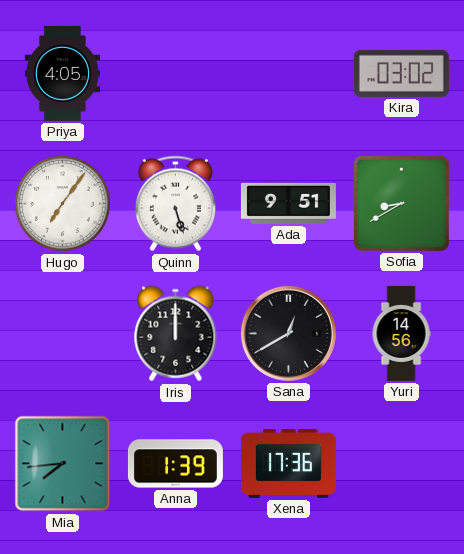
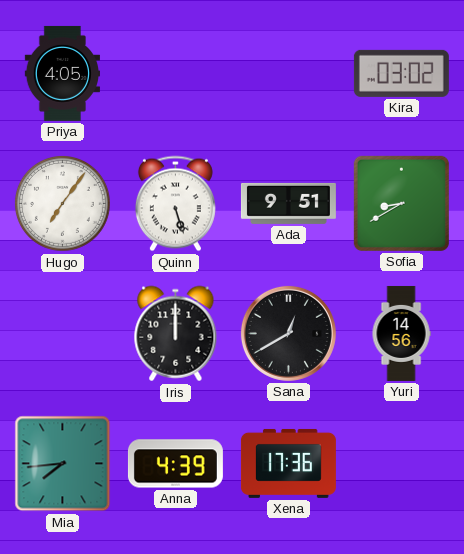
Anna: 1:39 -> 4:39 (175, 464)
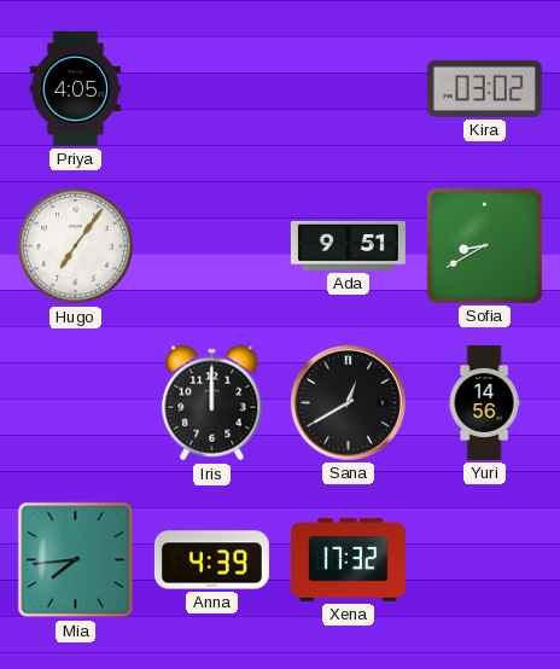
Quinn: 5:27 -> none (175, 204)
Xena: 17:36 -> 17:32 (348, 559)
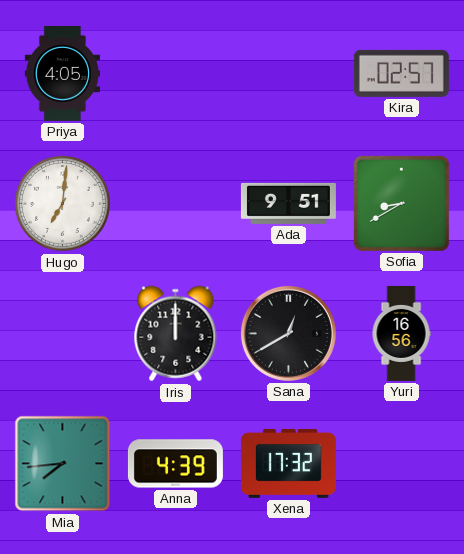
Kira: 03:02 -> 02:57 (401, 73)
Hugo: 7:06 -> 7:01 (62, 203)
Yuri: 14:56 -> 16:56 (401, 333)
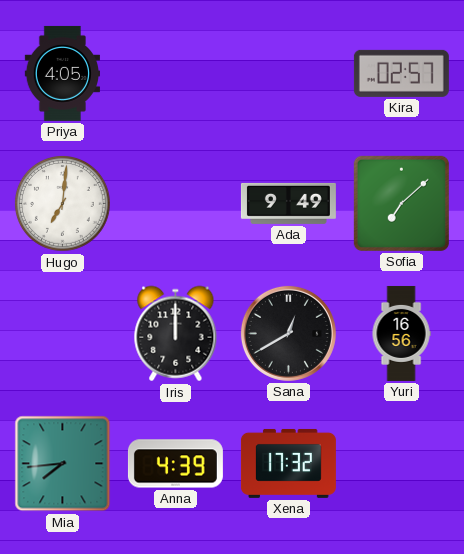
Ada: 9:51 -> 9:49 (288, 203)
Sofia: 8:40 -> 7:08 (401, 203)
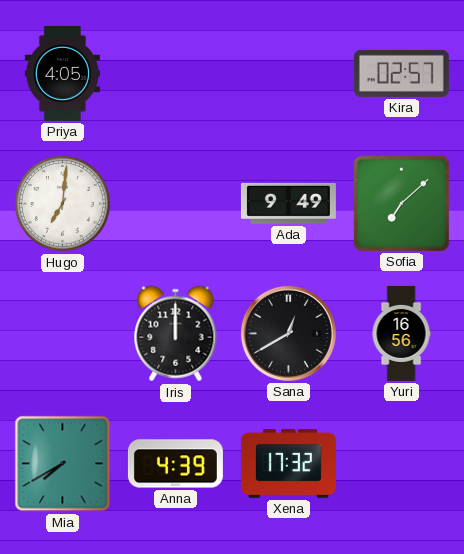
Mia: 7:44 -> 7:40 (63, 464)
